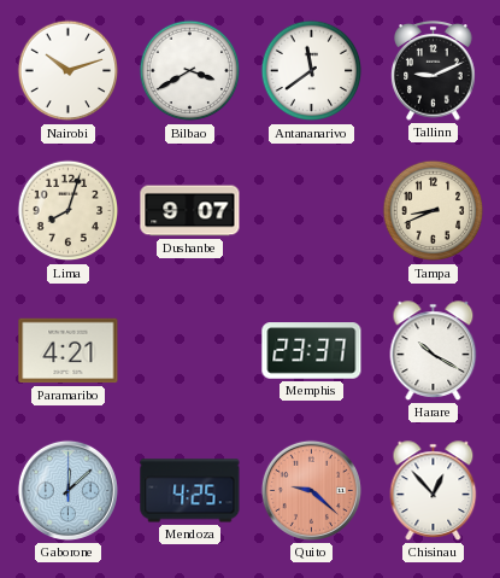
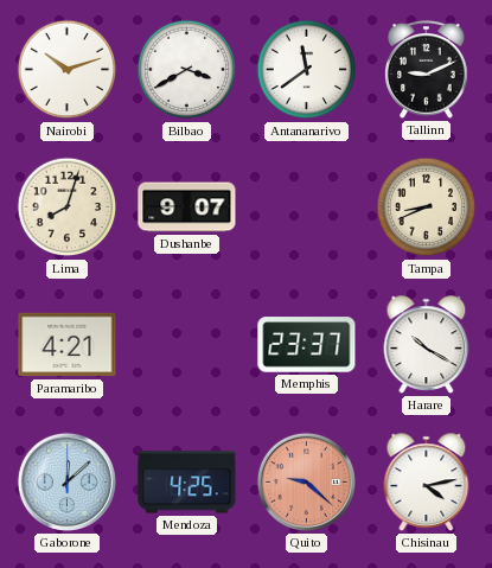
Chisinau: 12:53 -> 4:13 (427, 483)
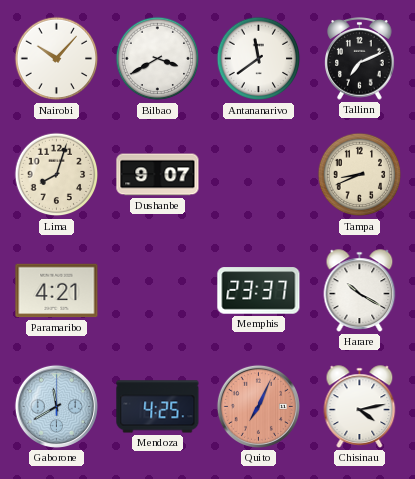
Nairobi: 10:12 -> 10:07 (57, 59)
Tallinn: 9:11 -> 7:11 (360, 59)
Gaborone: 12:08 -> 11:40 (56, 406)
Quito: 9:22 -> 7:04 (258, 406)
